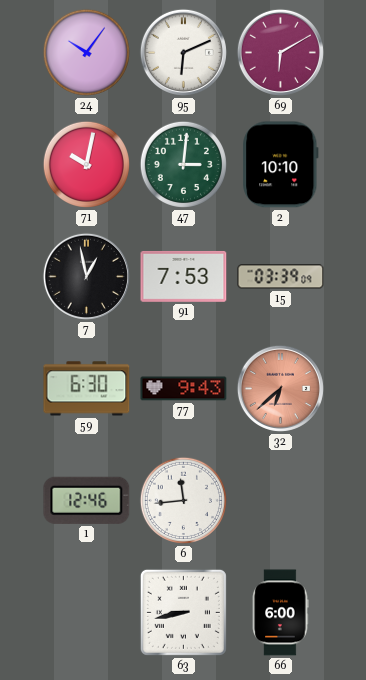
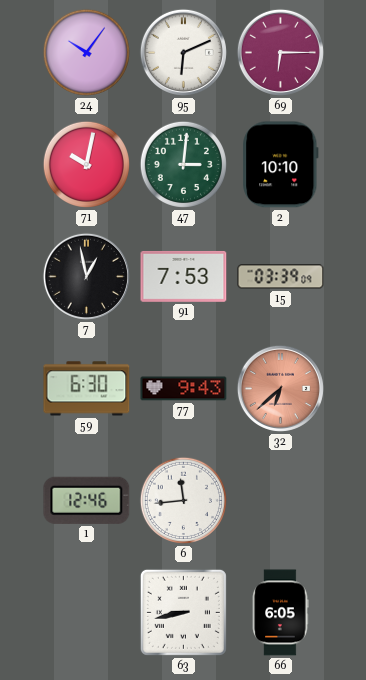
69: 6:10 -> 6:15 (280, 52)
66: 6:00 -> 6:05 (280, 613)
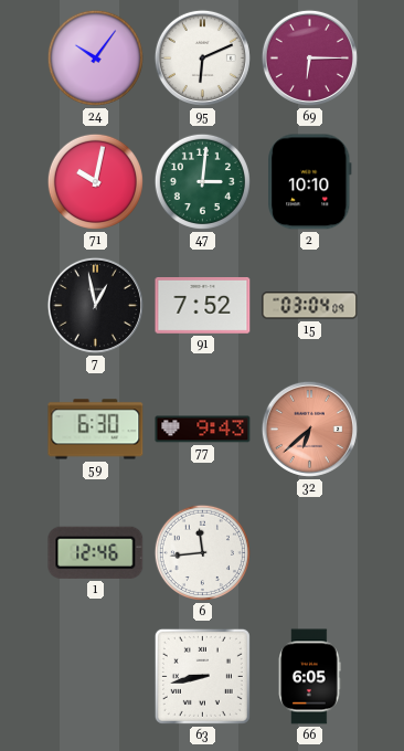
91: 7:53 -> 7:52 (203, 305)
15: 03:39 -> 03:04 (310, 306)
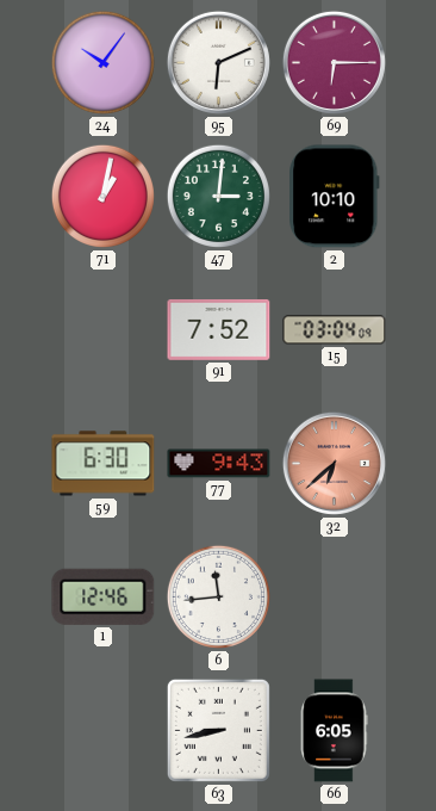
71: 10:02 -> 1:02 (102, 196)
7: 12:58 -> none (95, 305)
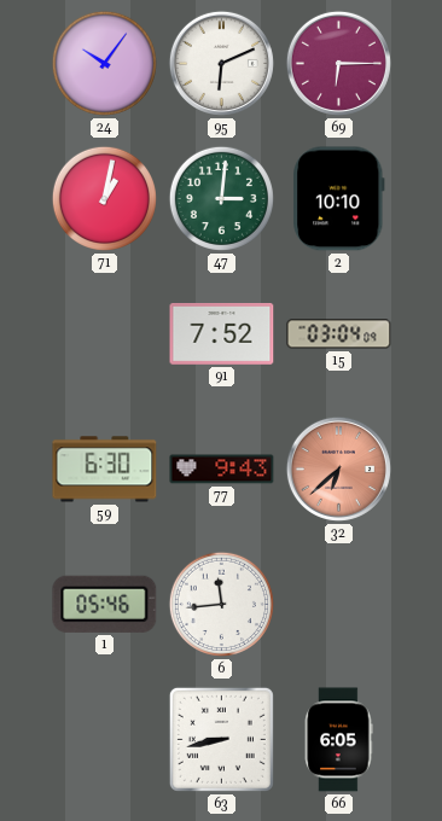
1: 12:46 -> 05:46 (105, 604)
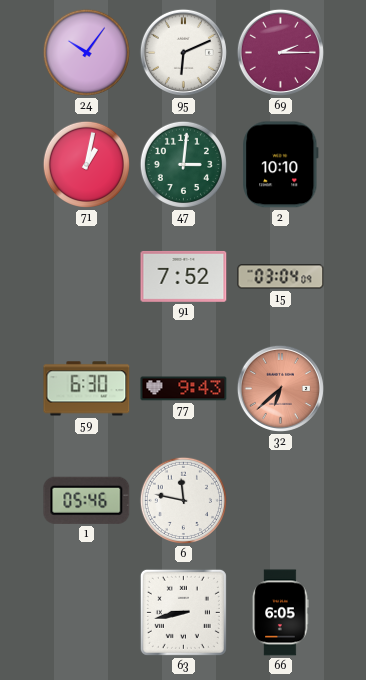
69: 6:15 -> 2:15 (280, 52)
6: 11:44 -> 11:47 (183, 500)
